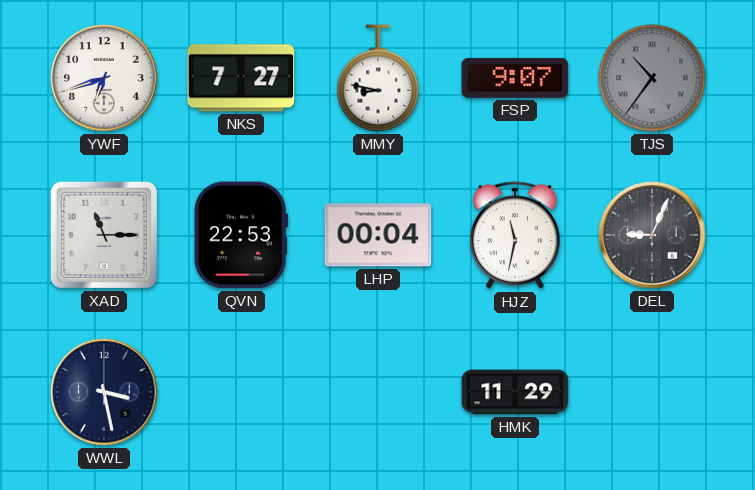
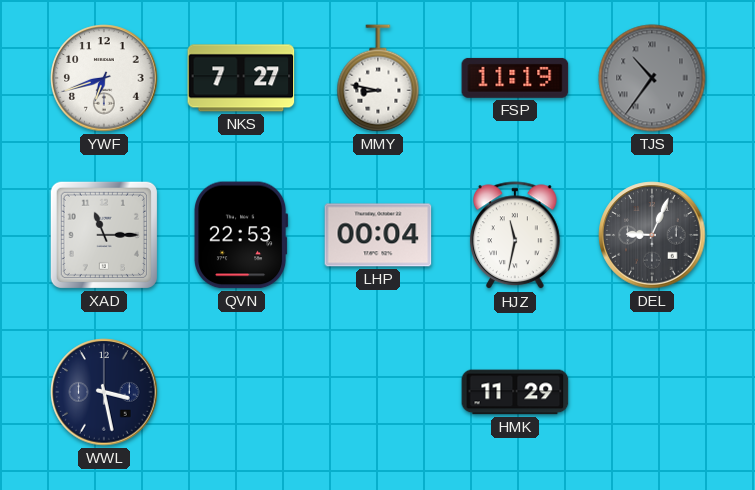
FSP: 9:07 -> 11:19 (515, 78)
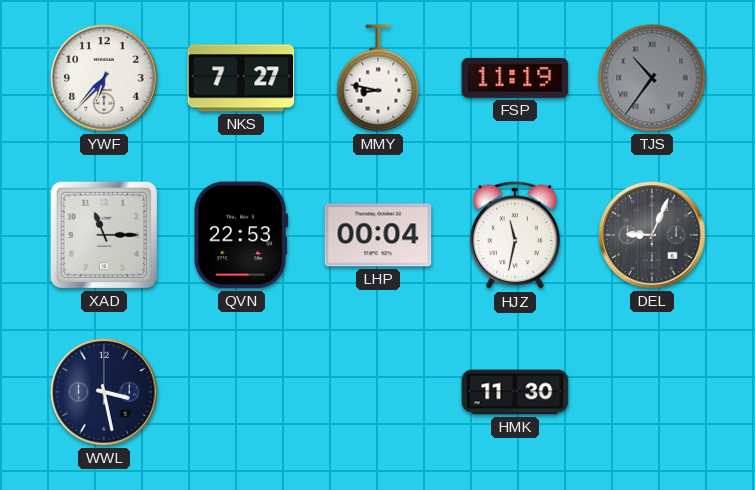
YWF: 6:42 -> 6:37 (104, 78)
HMK: 11:29 -> 11:30 (515, 392)
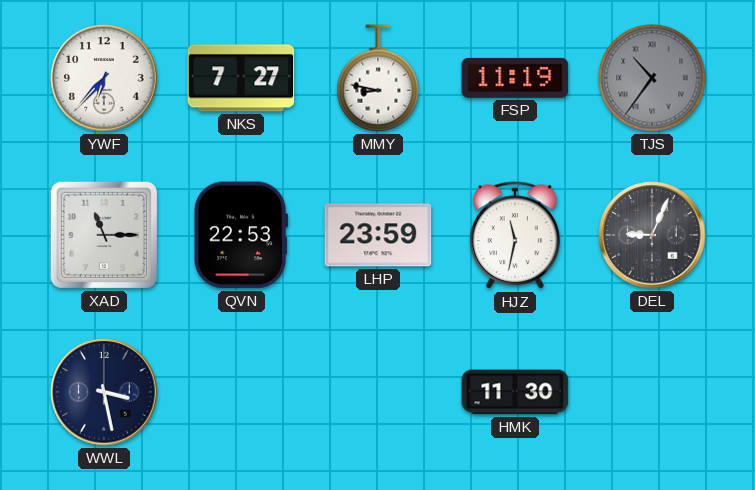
LHP: 00:04 -> 23:59 (378, 235)
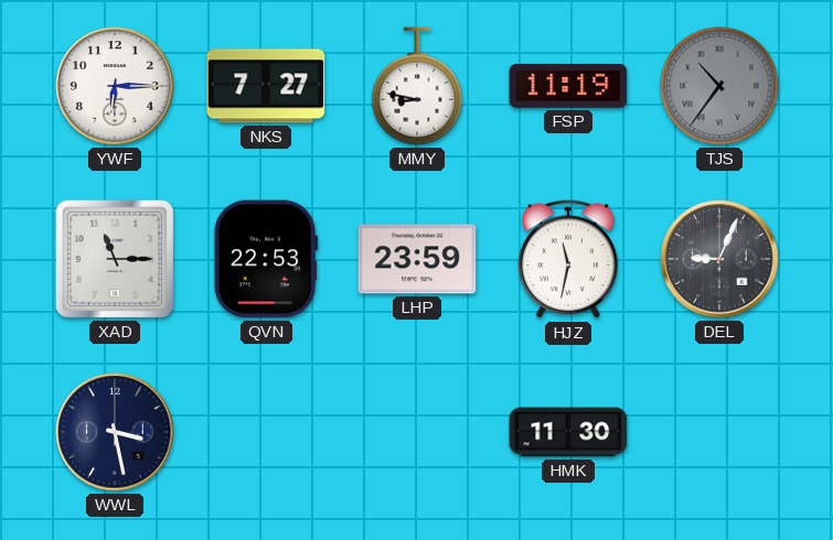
YWF: 6:37 -> 6:15 (115, 86)
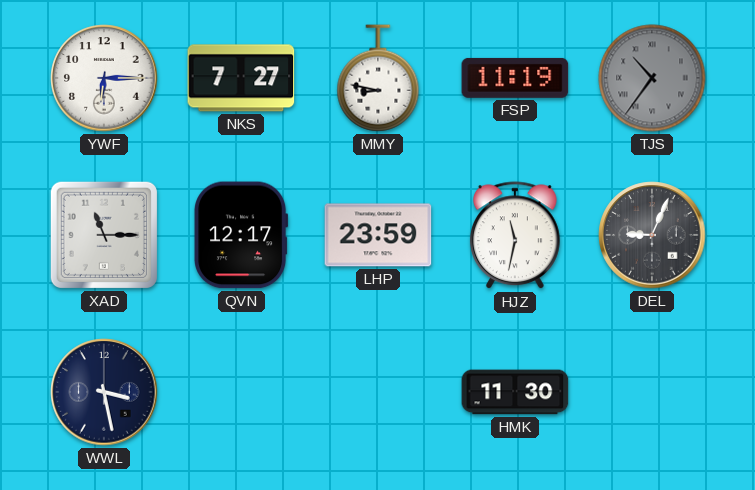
QVN: 22:53 -> 12:17 (241, 235)
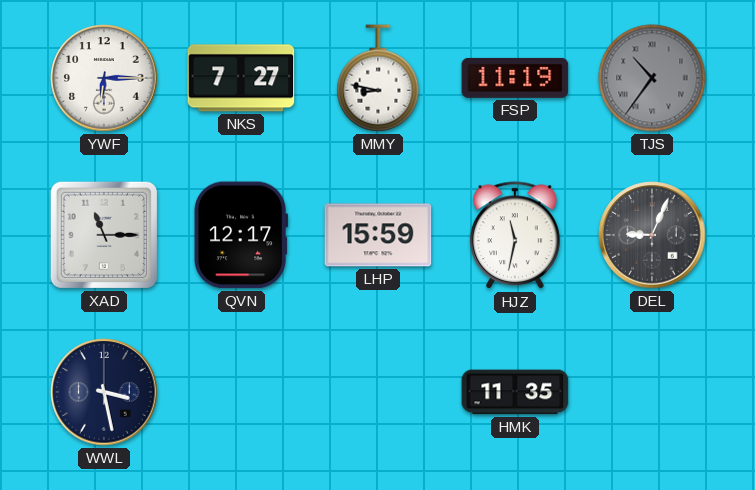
LHP: 23:59 -> 15:59 (378, 235)
HMK: 11:30 -> 11:35 (515, 392)
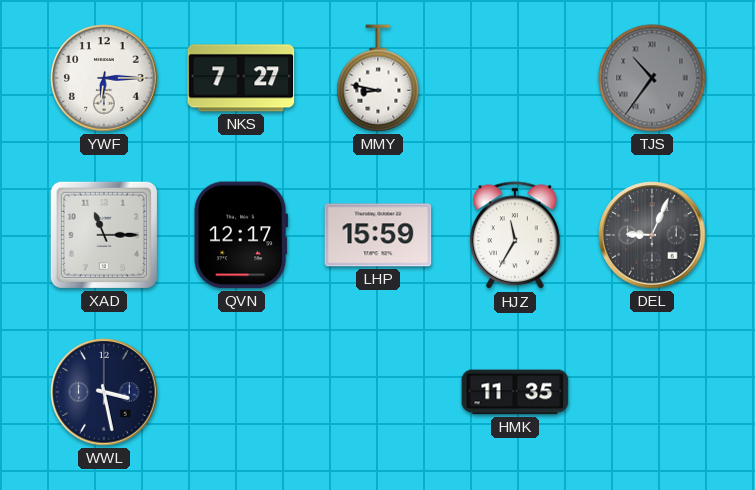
FSP: 11:19 -> none (515, 78)
HJZ: 11:32 -> 11:35 (515, 236)
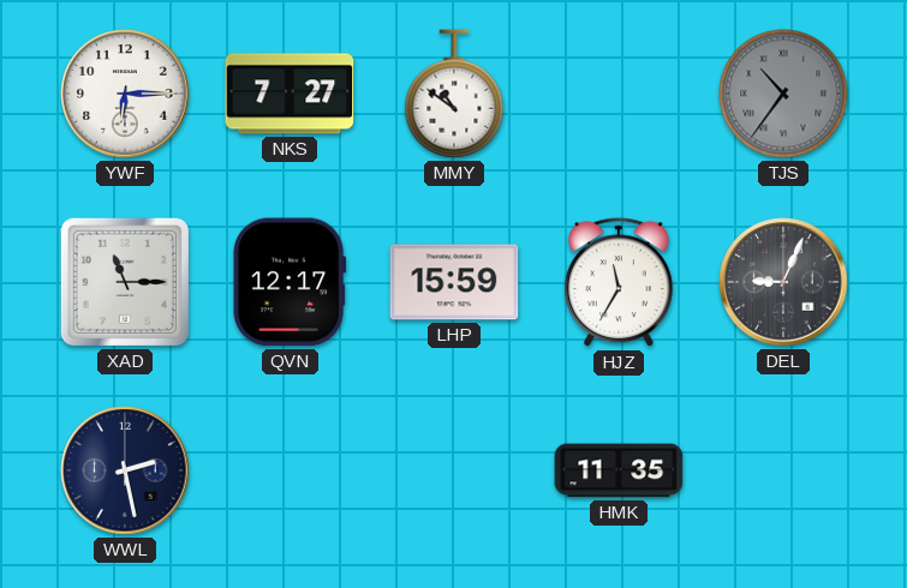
MMY: 8:47 -> 10:51 (454, 94)
WWL: 3:28 -> 2:28 (125, 470)
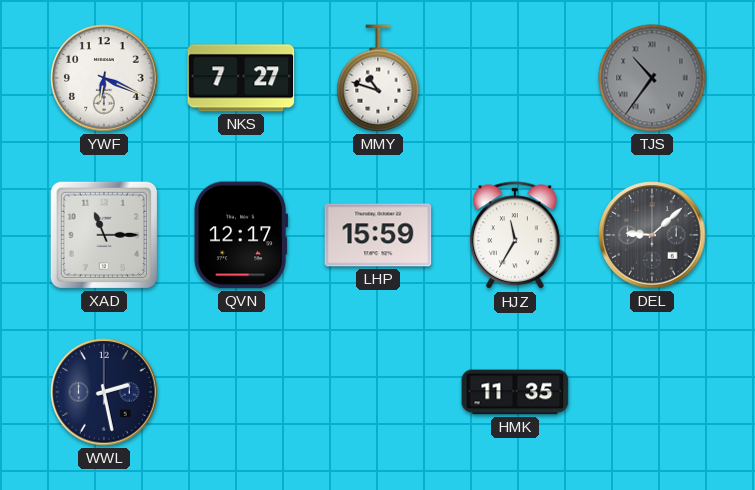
YWF: 6:15 -> 6:19 (104, 78)
MMY: 10:51 -> 10:48 (378, 78)
DEL: 9:04 -> 9:08 (652, 235)
